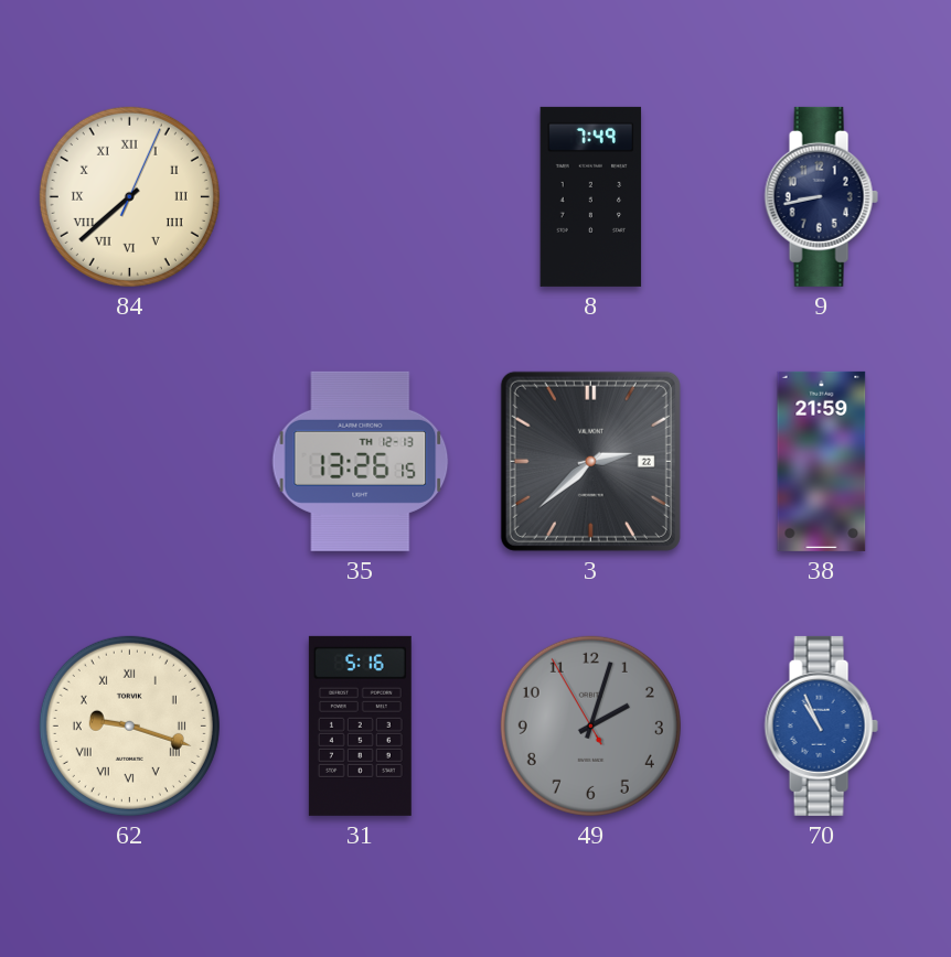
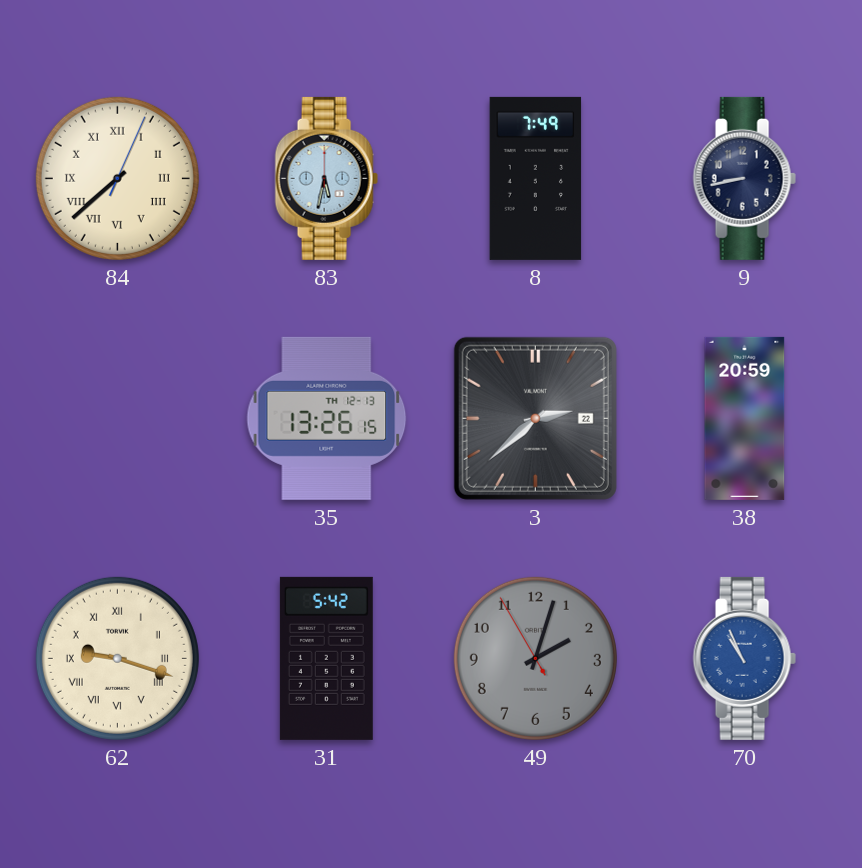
83: none -> 5:32 (326, 178)
38: 21:59 -> 20:59 (745, 418)
31: 5:16 -> 5:42 (326, 658)
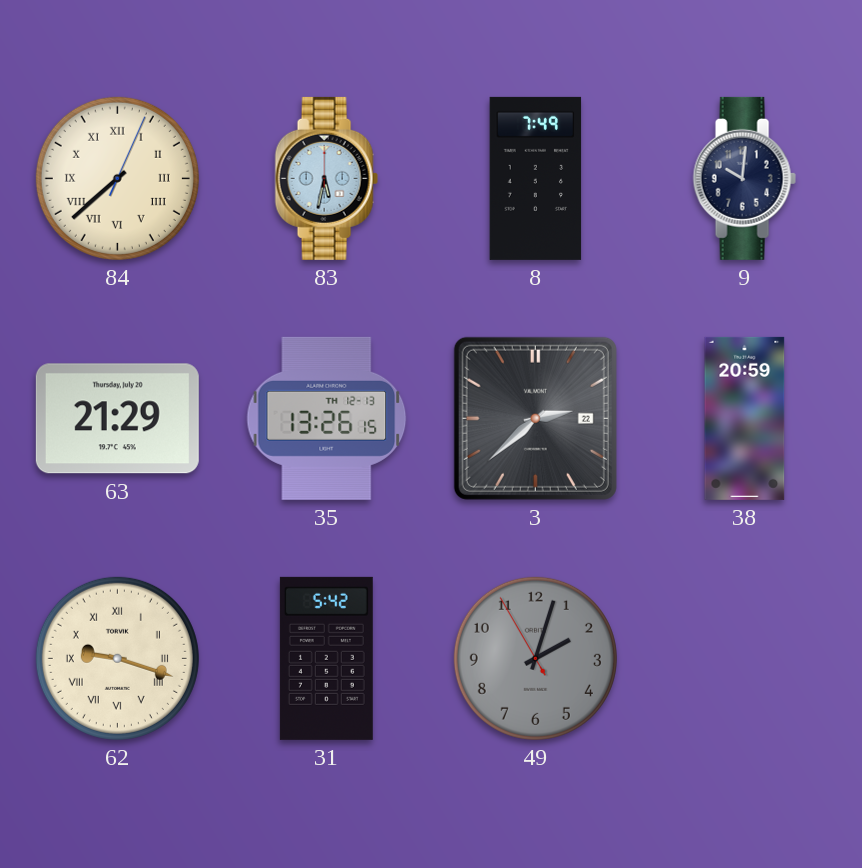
9: 8:43 -> 10:01 (744, 178)
63: none -> 21:29 (117, 419)
70: 10:56 -> none (744, 658)
